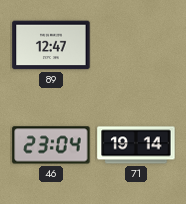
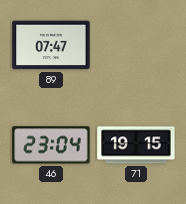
89: 12:47 -> 07:47 (51, 45)
71: 19:14 -> 19:15 (136, 145)
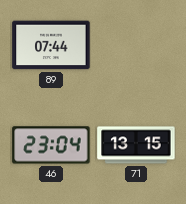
89: 07:47 -> 07:44 (51, 45)
71: 19:15 -> 13:15 (136, 145)
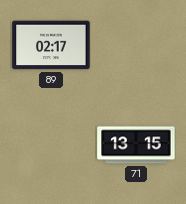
89: 07:44 -> 02:17 (51, 45)
46: 23:04 -> none (51, 145)
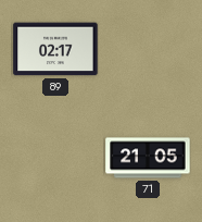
71: 13:15 -> 21:05 (148, 158)
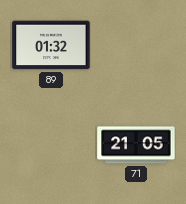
89: 02:17 -> 01:32 (51, 45)
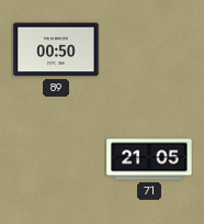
89: 01:32 -> 00:50 (56, 49)
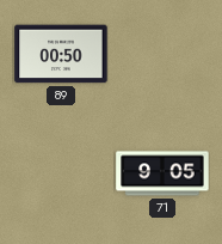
71: 21:05 -> 9:05 (162, 173)
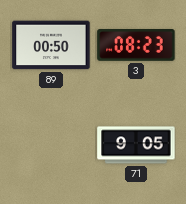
3: none -> 08:23 (136, 46)
